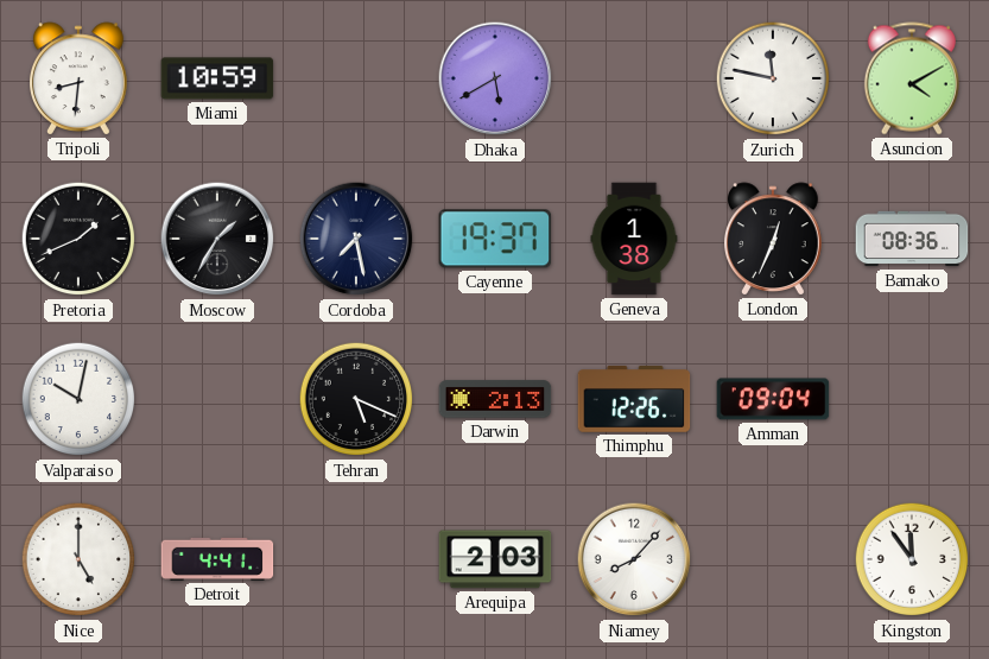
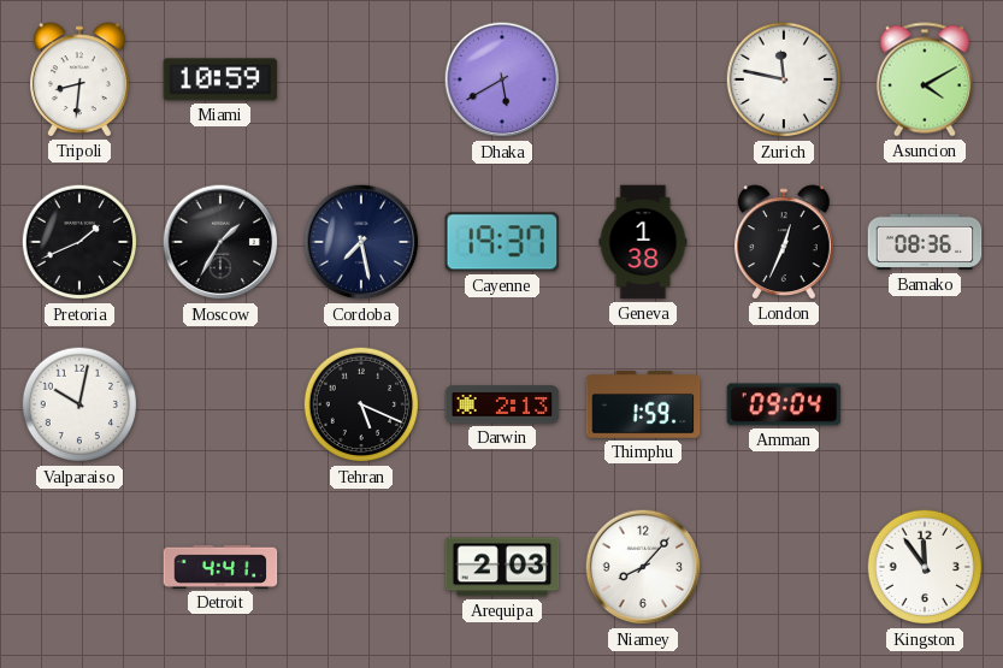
Thimphu: 12:26 -> 1:59 (643, 404)
Nice: 5:00 -> none (78, 559)
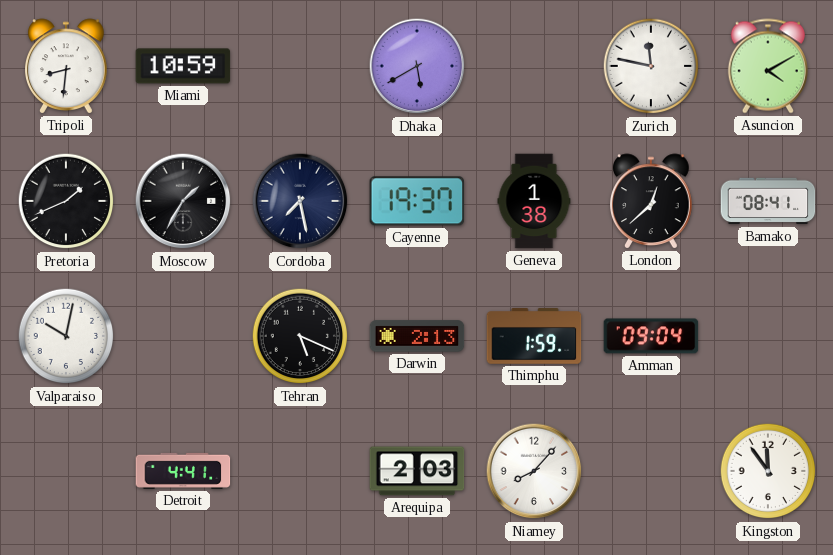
London: 12:34 -> 12:38 (652, 201)
Bamako: 08:36 -> 08:41 (768, 201)
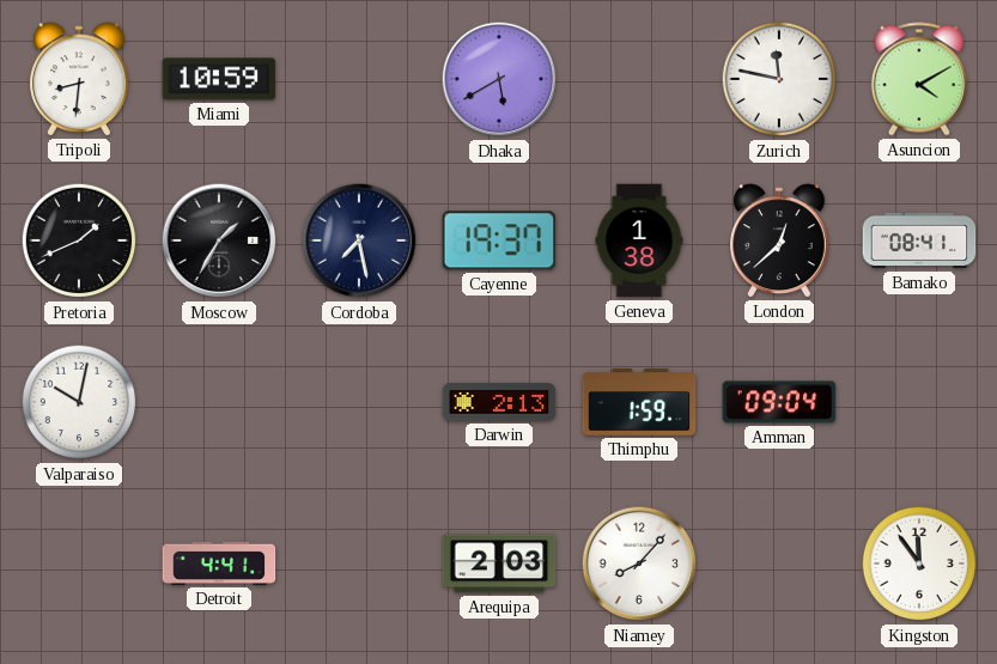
Tehran: 5:19 -> none (300, 336)
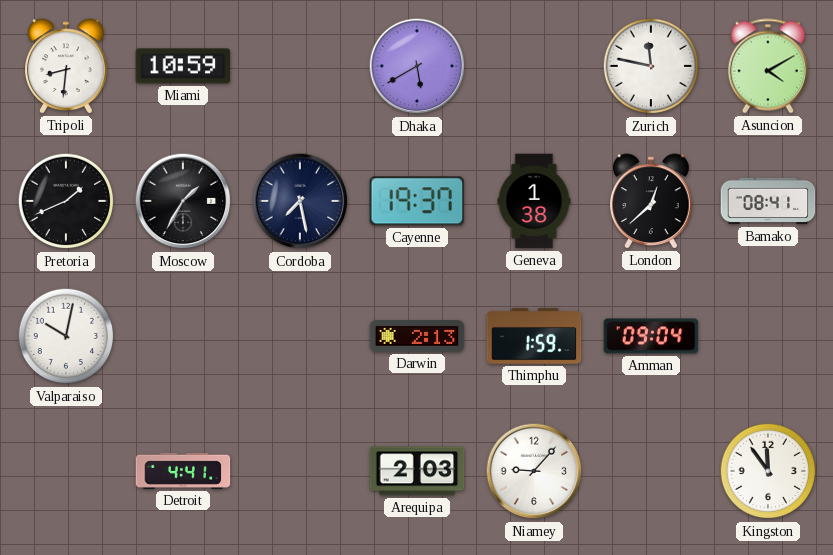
Niamey: 8:07 -> 9:07 (534, 471)
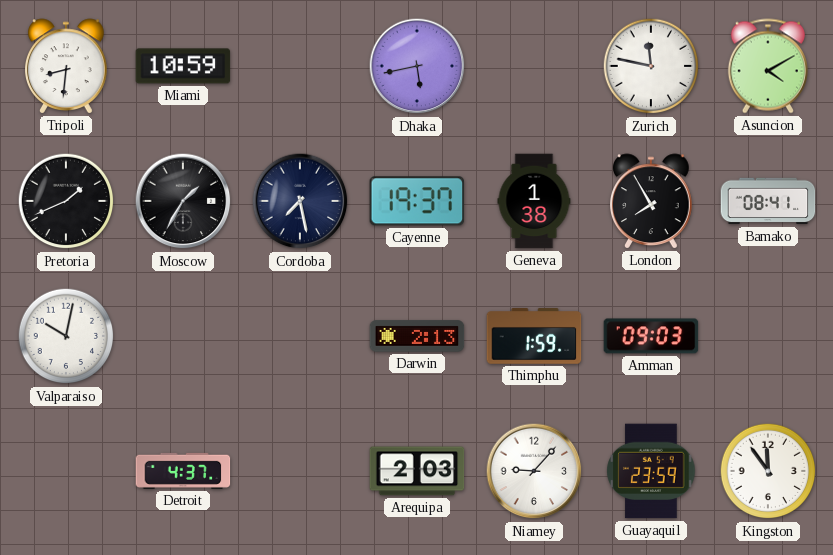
Dhaka: 5:40 -> 5:43 (417, 66)
London: 12:38 -> 7:55 (652, 201)
Amman: 09:04 -> 09:03 (651, 336)
Detroit: 4:41 -> 4:37 (183, 471)
Guayaquil: none -> 23:59 (651, 471)
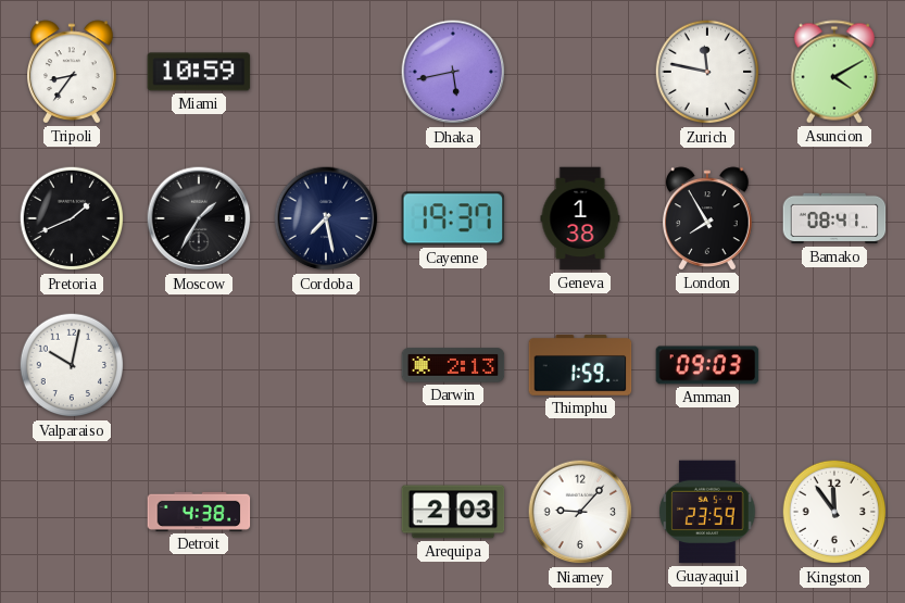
Tripoli: 8:31 -> 8:36 (73, 72)
Detroit: 4:37 -> 4:38 (199, 512)
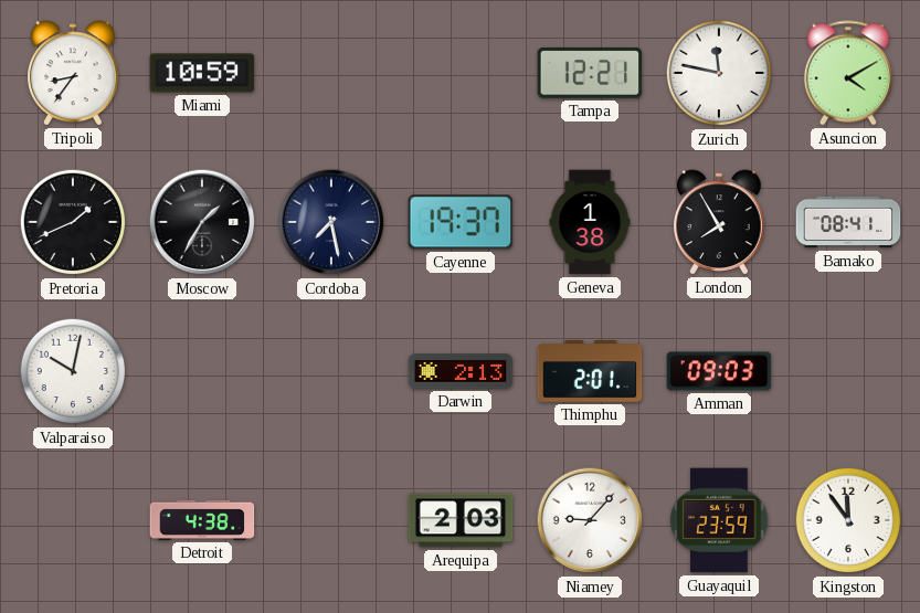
Dhaka: 5:43 -> none (453, 72)
Tampa: none -> 12:21 (590, 73)
Thimphu: 1:59 -> 2:01 (590, 371)
